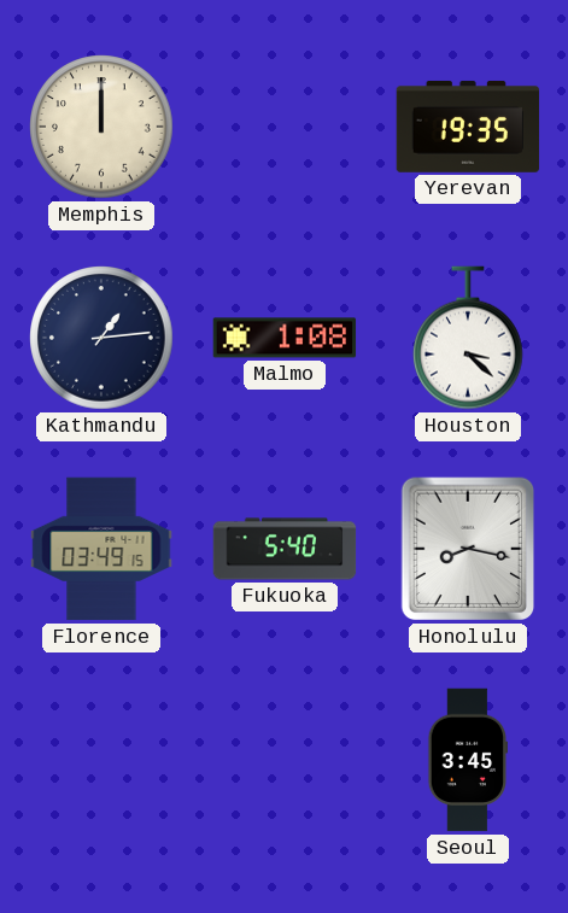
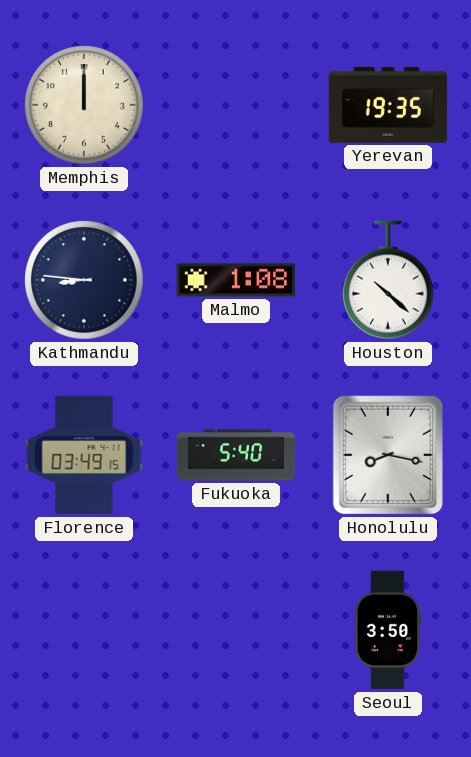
Kathmandu: 1:14 -> 8:46 (84, 280)
Houston: 3:22 -> 10:22 (389, 280)
Seoul: 3:45 -> 3:50 (387, 630)
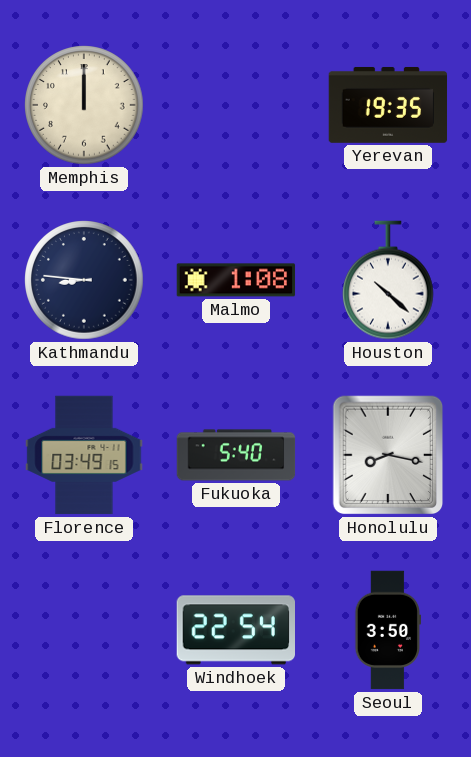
Windhoek: none -> 22:54 (235, 630)
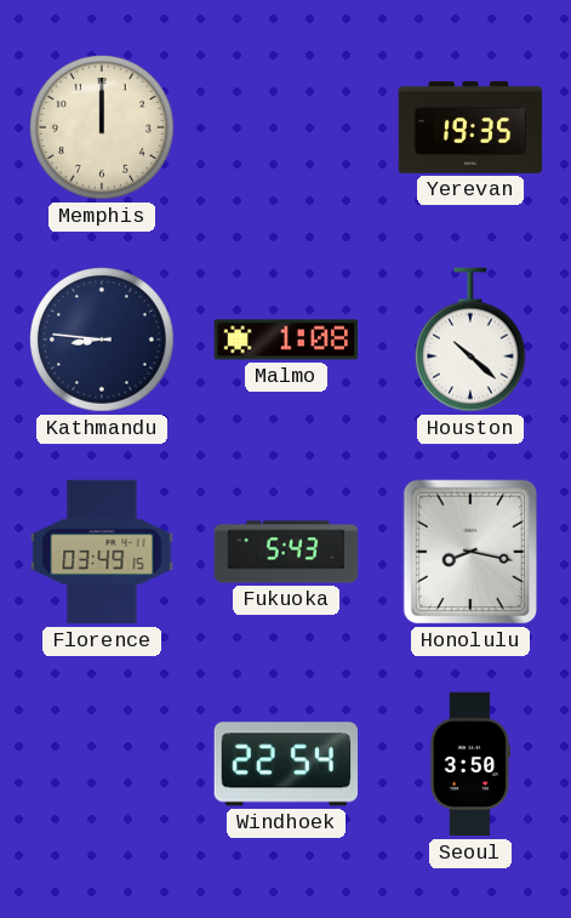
Fukuoka: 5:40 -> 5:43 (286, 552)
